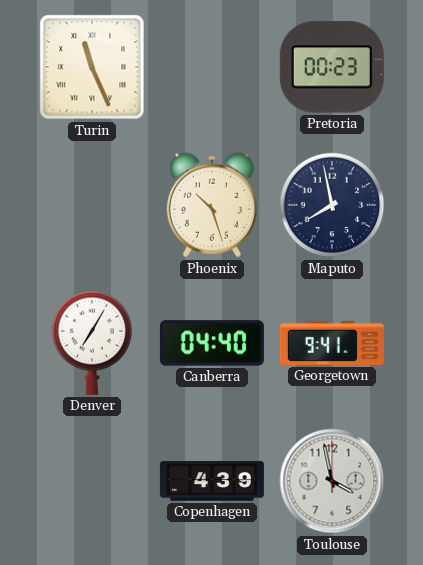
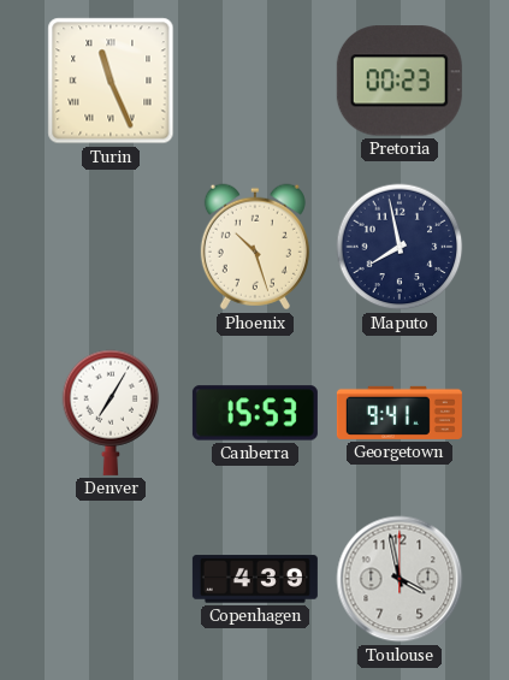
Canberra: 04:40 -> 15:53 (255, 413)
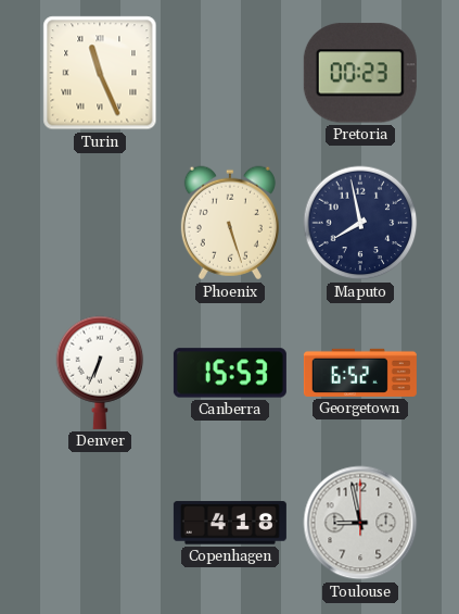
Phoenix: 10:27 -> 5:27 (230, 223)
Denver: 7:05 -> 6:34 (100, 373)
Georgetown: 9:41 -> 6:52 (360, 373)
Copenhagen: 4:39 -> 4:18 (230, 523)
Toulouse: 3:58 -> 8:58 (360, 523)
